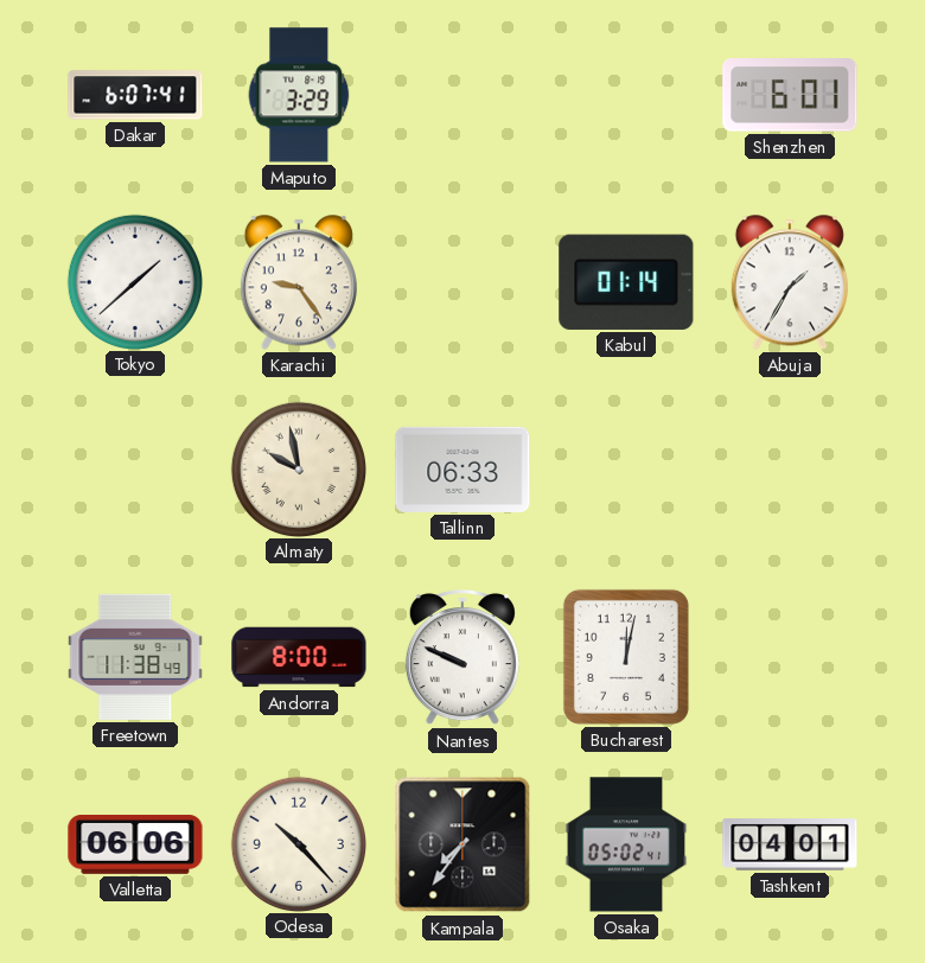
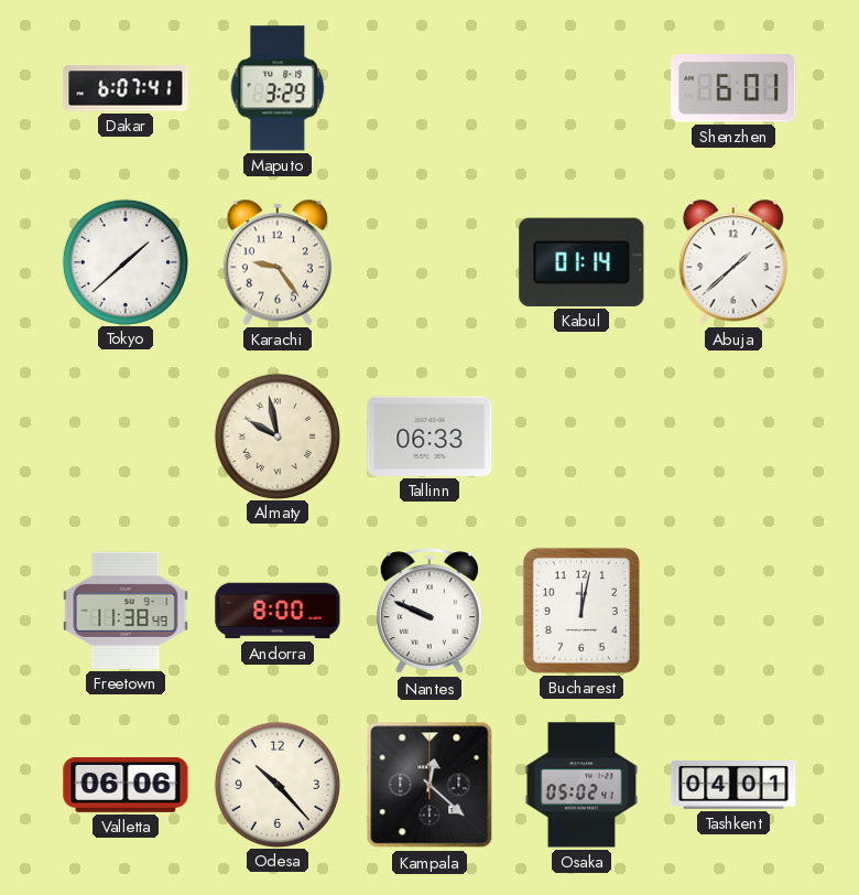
Abuja: 1:35 -> 1:38 (733, 262)
Kampala: 7:36 -> 12:22 (430, 785)
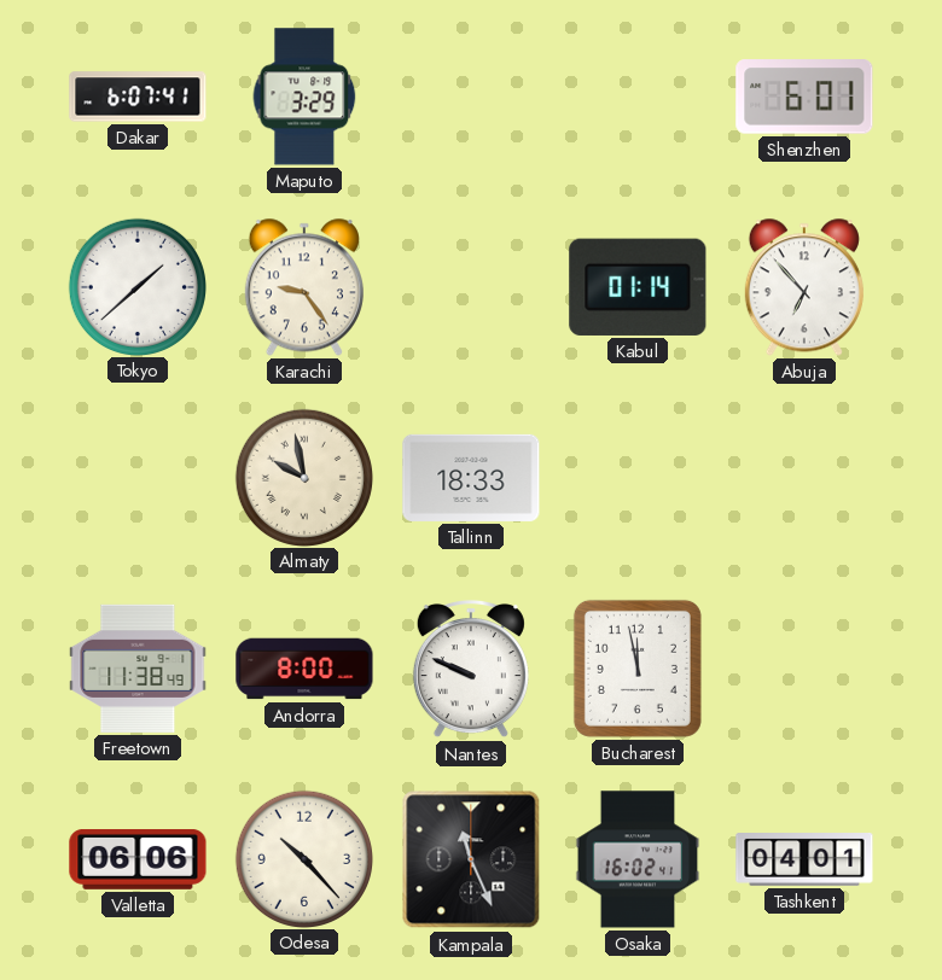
Abuja: 1:38 -> 6:53 (804, 287)
Tallinn: 06:33 -> 18:33 (471, 478)
Bucharest: 12:02 -> 11:58 (638, 669)
Kampala: 12:22 -> 11:26 (471, 859)
Osaka: 05:02 -> 16:02 (638, 859)
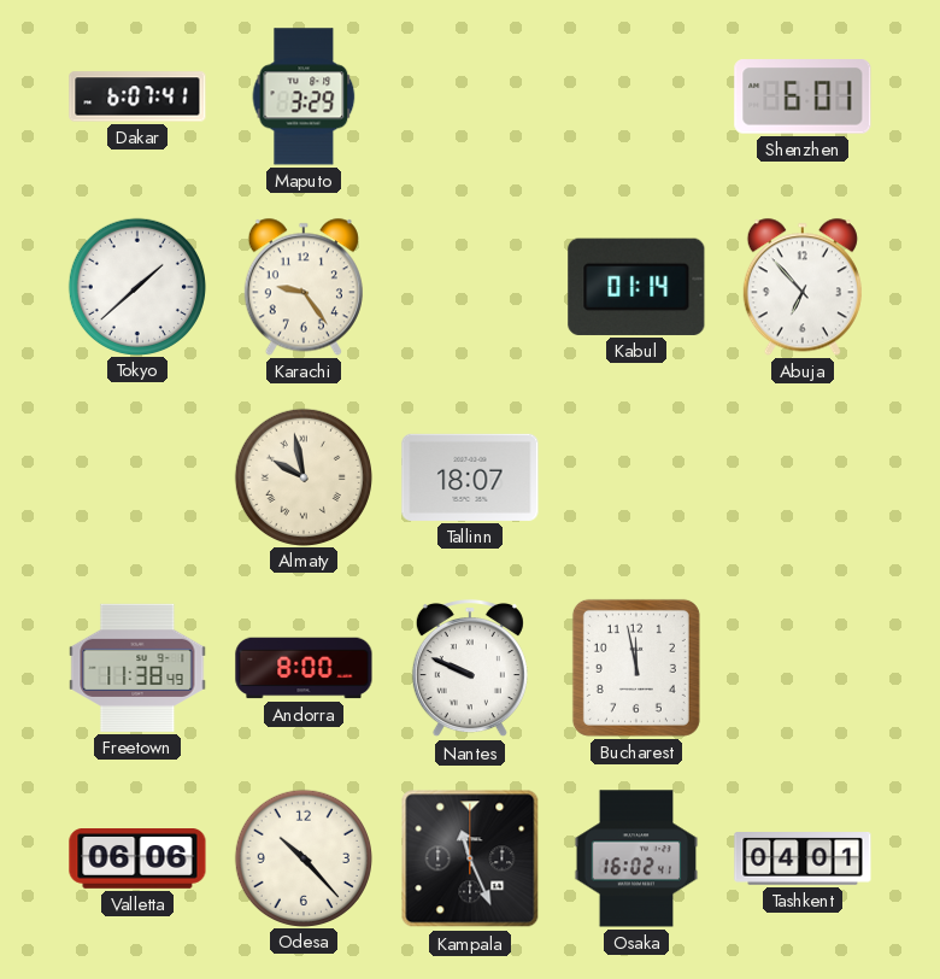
Tallinn: 18:33 -> 18:07 (470, 477)
